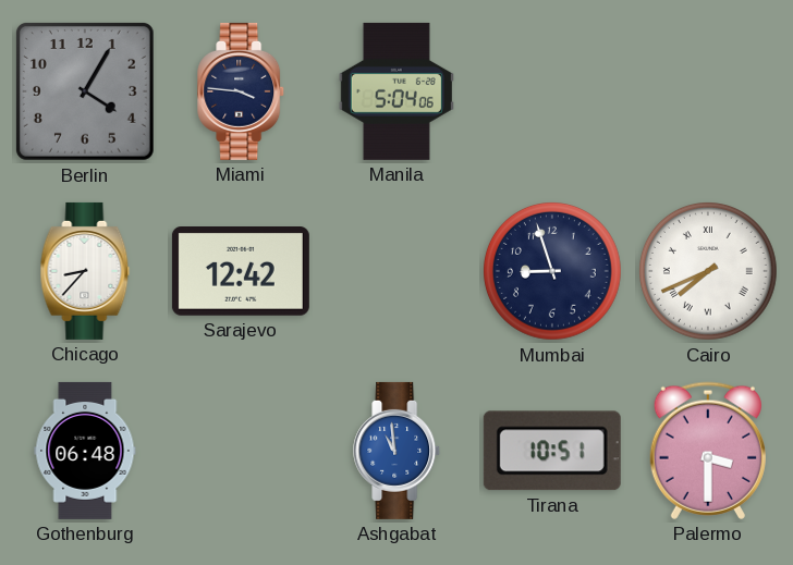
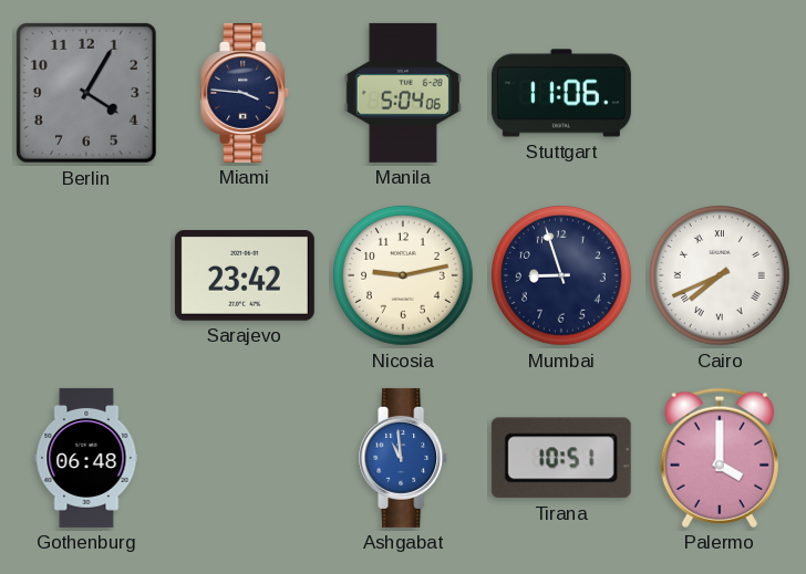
Stuttgart: none -> 11:06 (561, 93)
Chicago: 8:37 -> none (85, 271)
Sarajevo: 12:42 -> 23:42 (245, 276)
Nicosia: none -> 9:13 (404, 276)
Palermo: 3:30 -> 4:00 (720, 458)
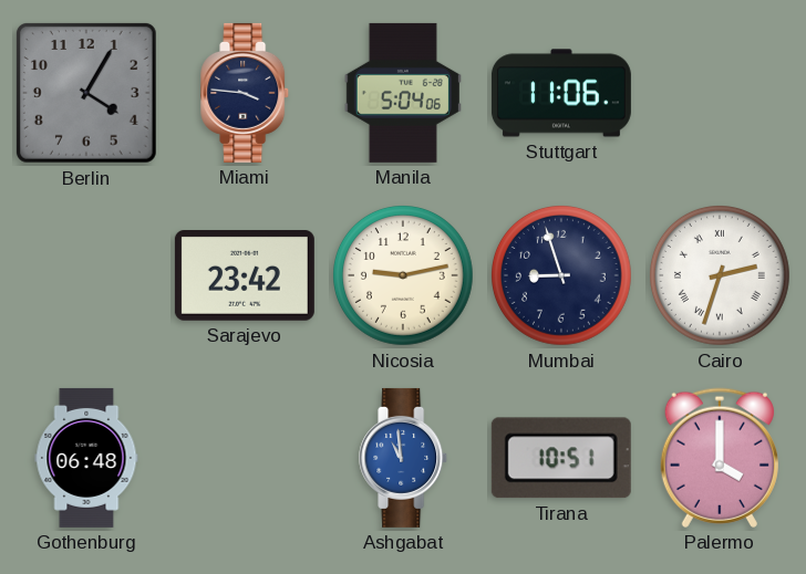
Cairo: 7:41 -> 2:33 (721, 276)
